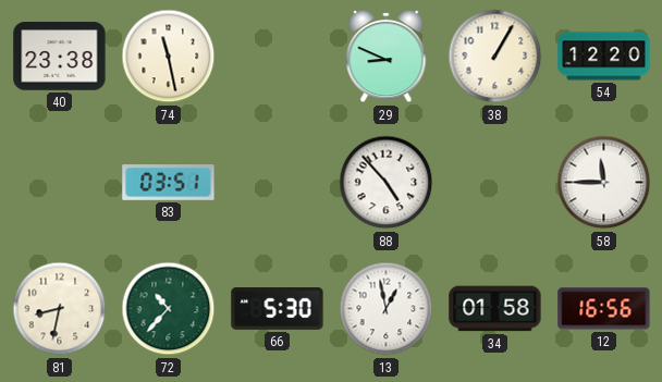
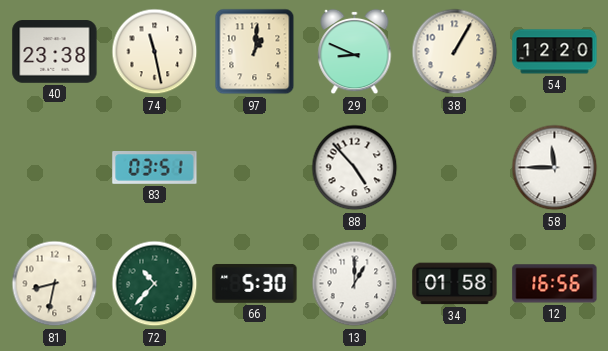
97: none -> 1:01 (255, 52)
13: 12:58 -> 1:00 (355, 284)
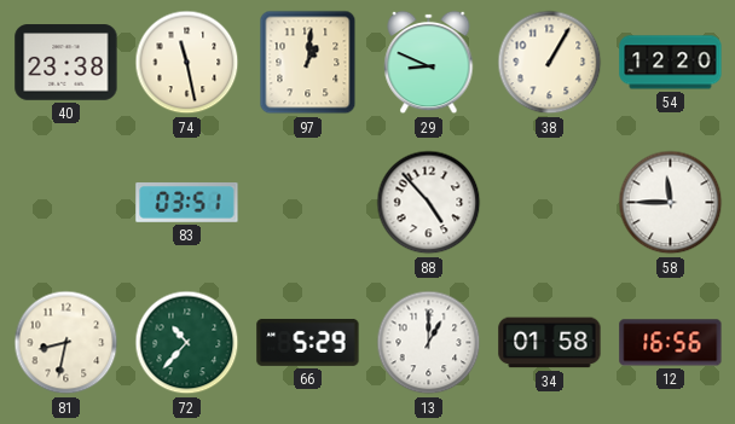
66: 5:30 -> 5:29 (308, 342)
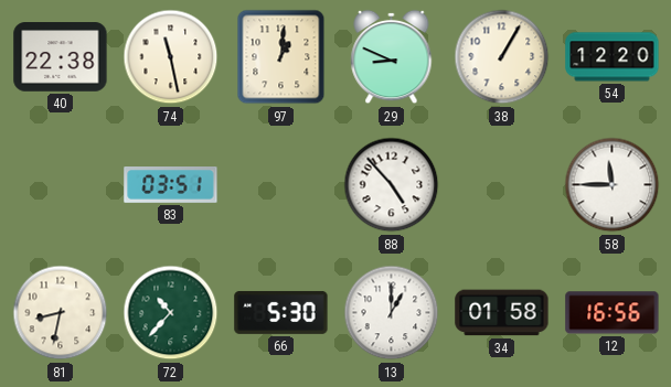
40: 23:38 -> 22:38 (61, 57)
66: 5:29 -> 5:30 (281, 312)
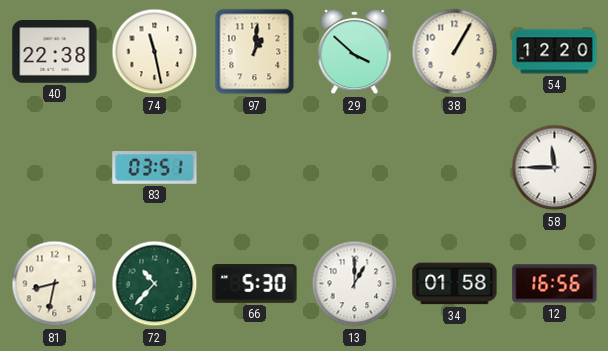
29: 8:49 -> 3:52 (355, 52)
88: 4:53 -> none (392, 185)
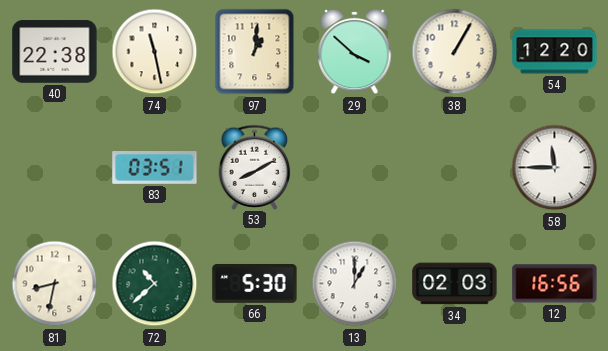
53: none -> 8:10 (255, 167)
72: 10:37 -> 10:38 (155, 284)
34: 01:58 -> 02:03 (455, 284)
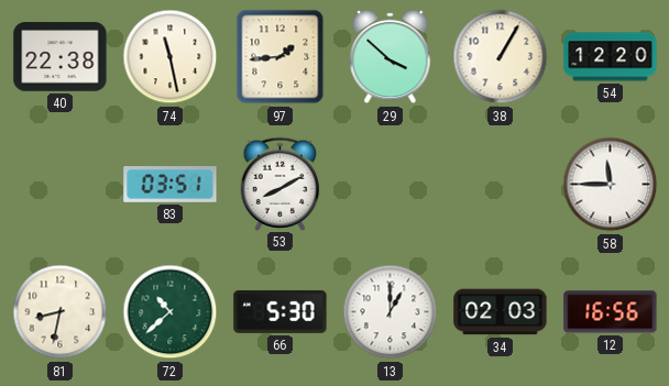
97: 1:01 -> 1:44 (281, 57)
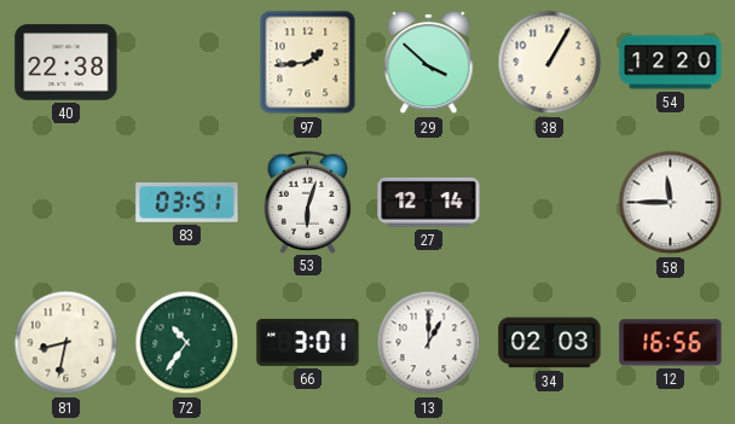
74: 11:28 -> none (171, 57)
53: 8:10 -> 6:03 (308, 202)
27: none -> 12:14 (429, 202)
72: 10:38 -> 10:36 (187, 343)
66: 5:30 -> 3:01 (308, 342)
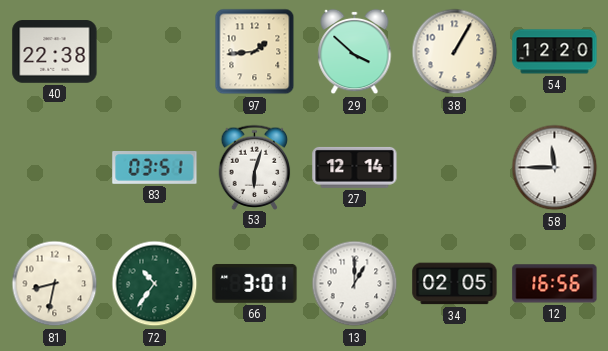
34: 02:03 -> 02:05 (455, 284)
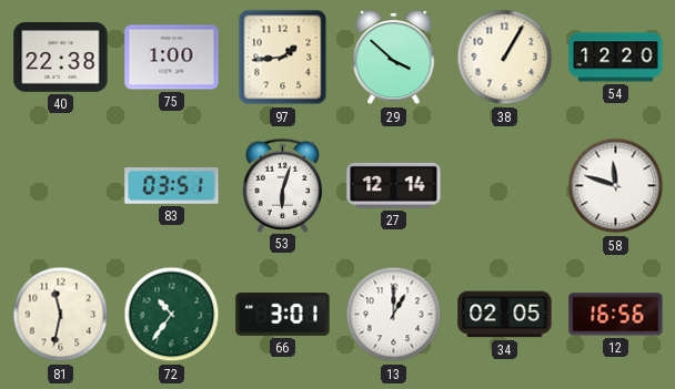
75: none -> 1:00 (172, 58)
58: 11:45 -> 11:48 (616, 186)
81: 8:32 -> 11:32 (61, 315)
